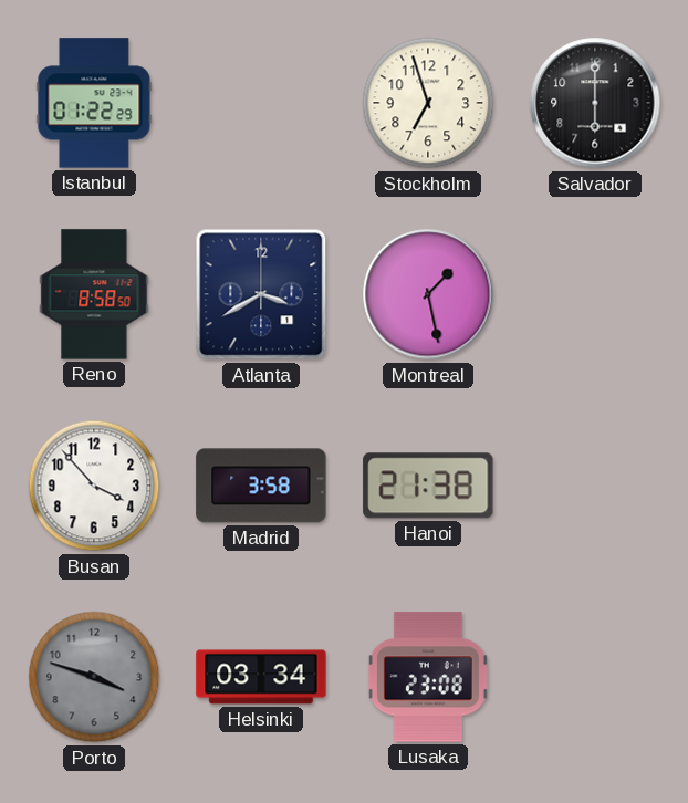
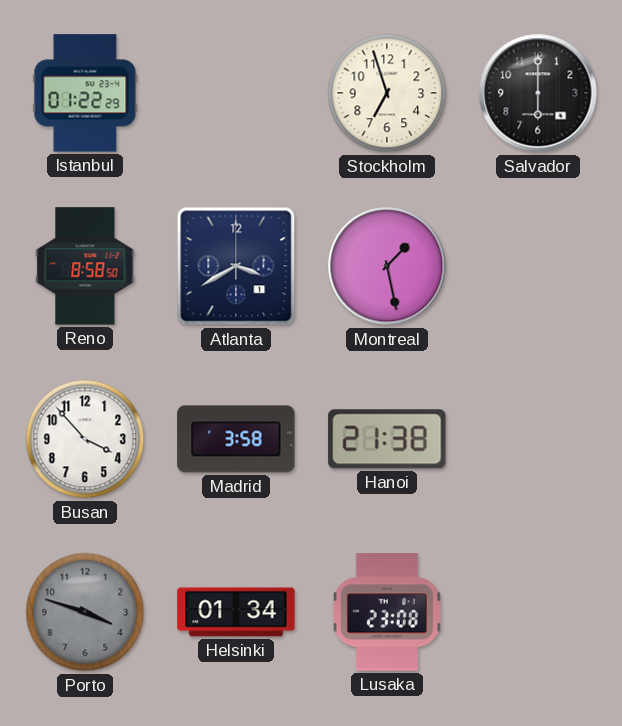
Helsinki: 03:34 -> 01:34 (236, 612)
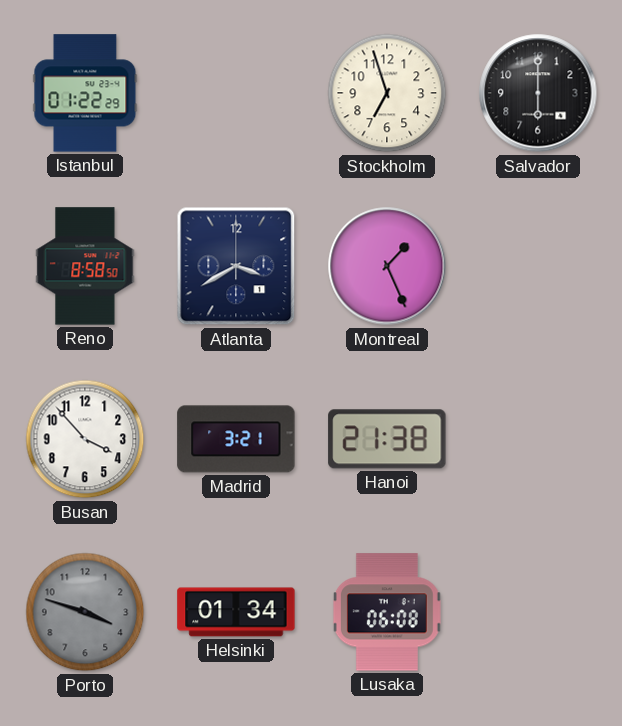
Montreal: 1:28 -> 1:26 (387, 266)
Madrid: 3:58 -> 3:21 (236, 439)
Lusaka: 23:08 -> 06:08 (387, 612)
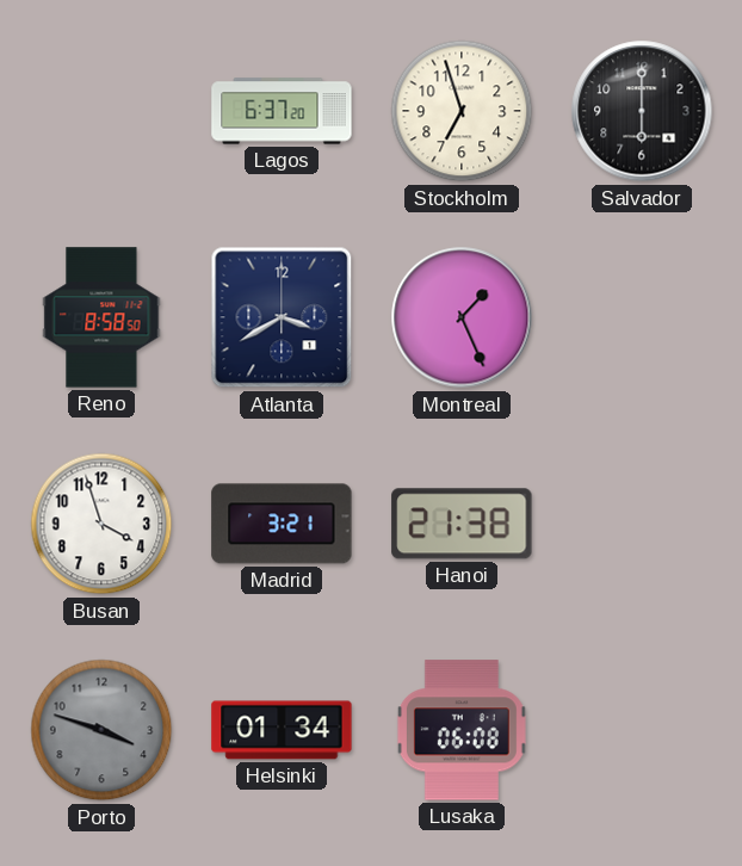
Istanbul: 01:22 -> none (85, 93)
Lagos: none -> 6:37 (282, 111)
Busan: 3:53 -> 3:57 (101, 524)
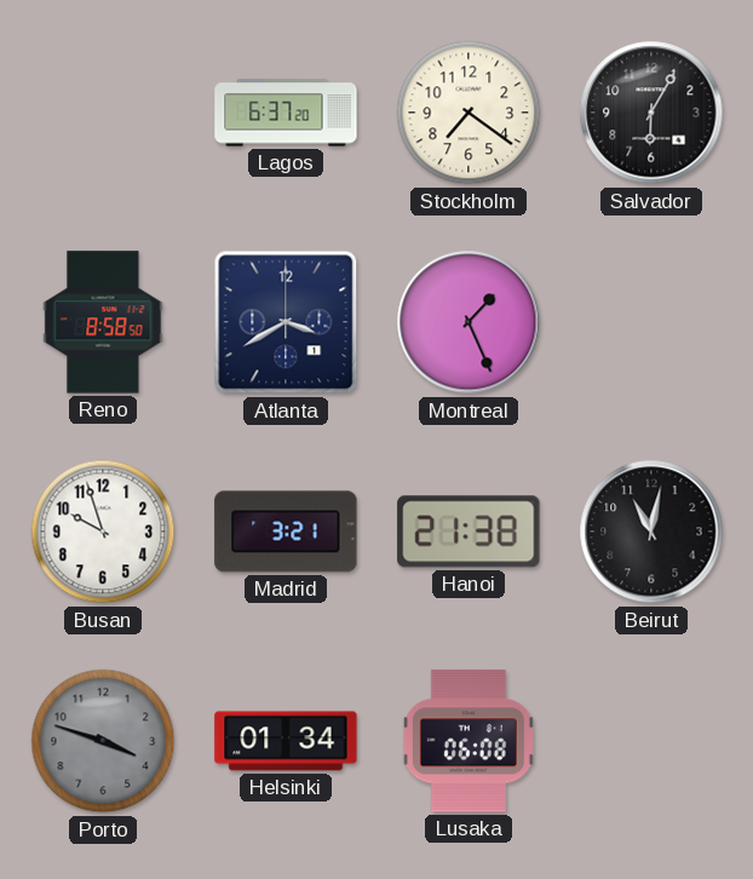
Stockholm: 6:57 -> 7:21 (469, 113)
Salvador: 6:00 -> 6:05 (651, 113)
Busan: 3:57 -> 9:57 (103, 532)
Beirut: none -> 11:02 (651, 532)
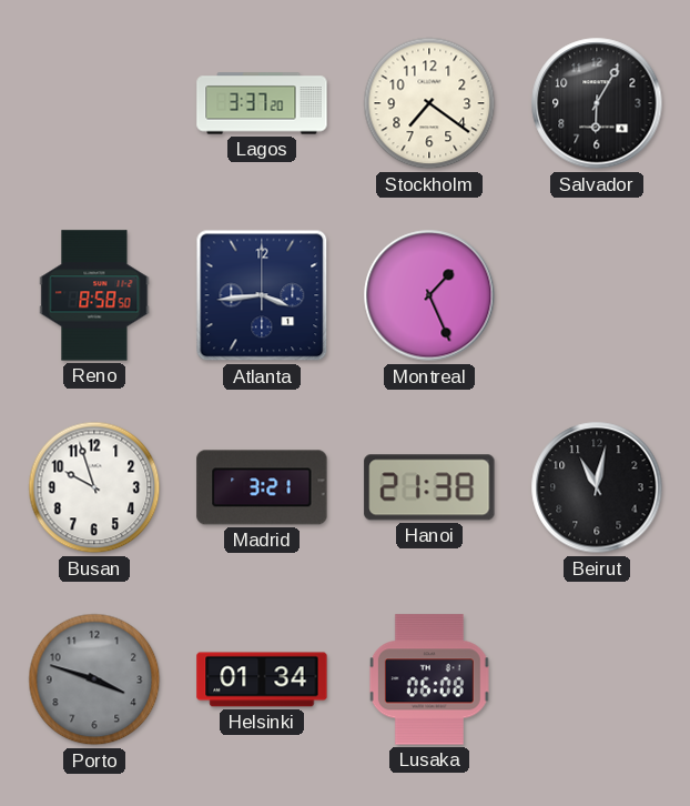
Lagos: 6:37 -> 3:37 (262, 103)
Atlanta: 3:40 -> 3:44 (262, 295)
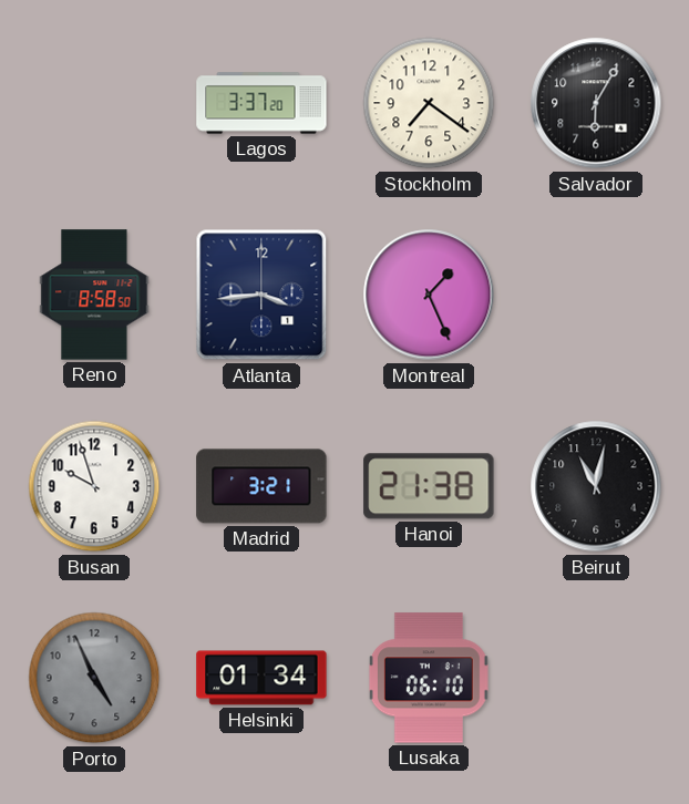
Porto: 3:48 -> 4:56 (94, 678)
Lusaka: 06:08 -> 06:10 (429, 678)
